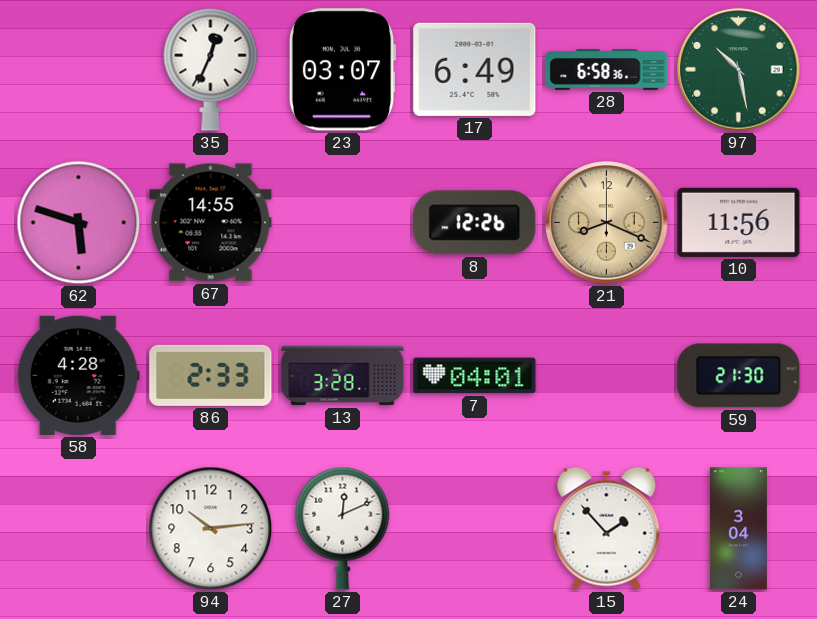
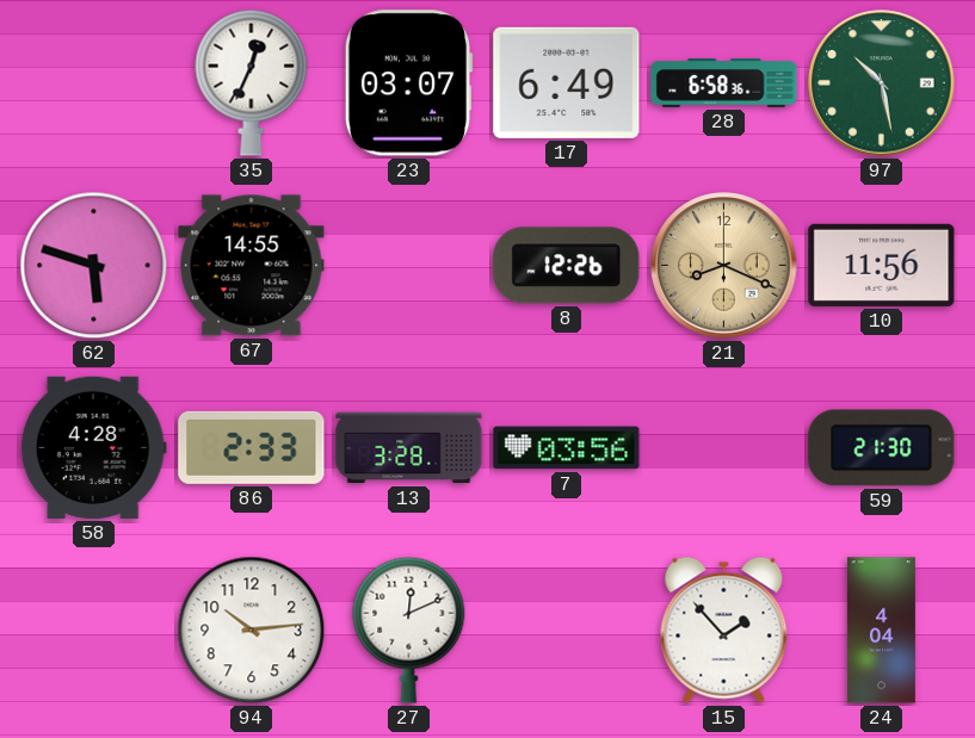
7: 04:01 -> 03:56 (567, 448)
24: 3:04 -> 4:04 (881, 631)
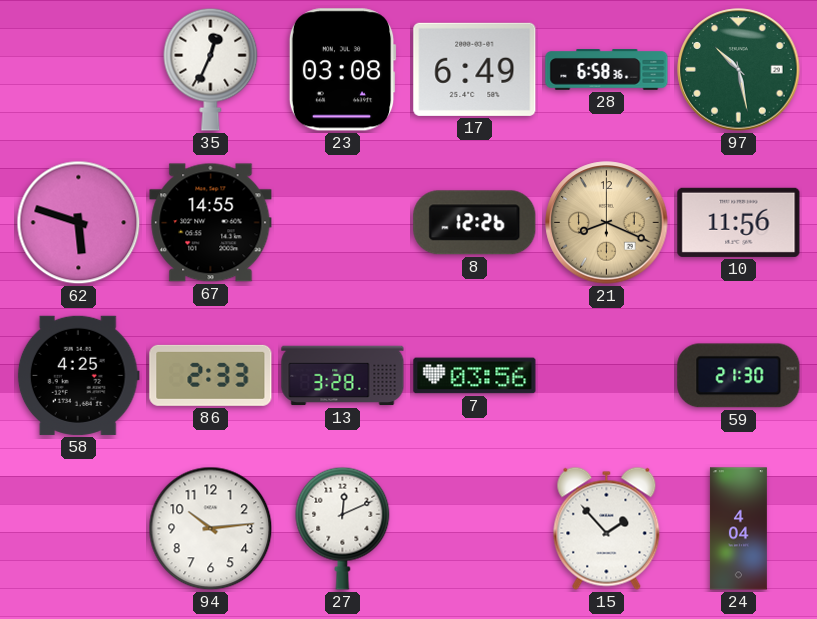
23: 03:07 -> 03:08 (342, 70)
58: 4:28 -> 4:25 (78, 375)
